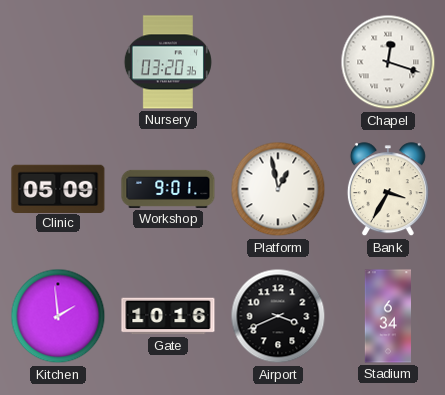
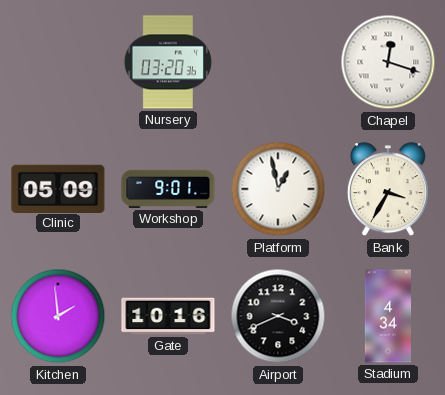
Stadium: 6:34 -> 4:34 (387, 316)
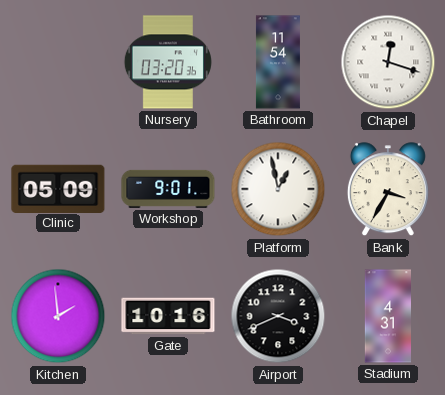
Bathroom: none -> 11:54 (278, 62)
Stadium: 4:34 -> 4:31 (387, 316)
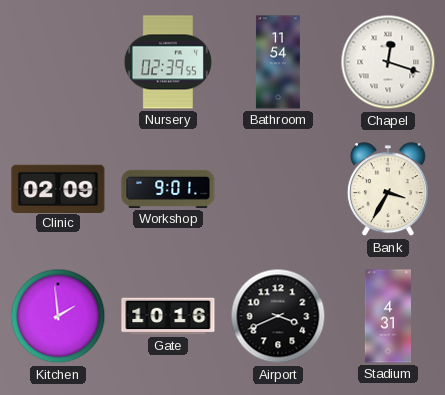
Nursery: 03:20 -> 02:39 (168, 62)
Clinic: 05:09 -> 02:09 (58, 188)
Platform: 12:58 -> none (278, 189)
